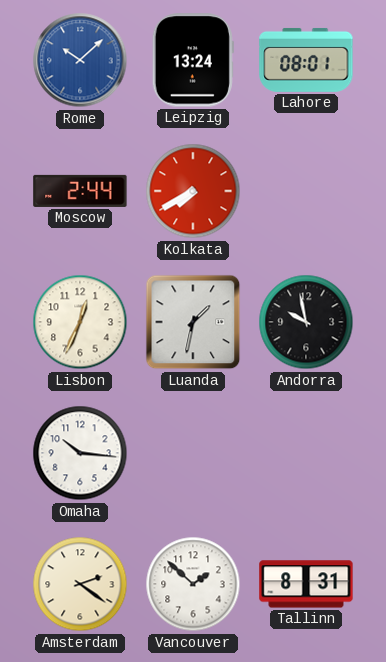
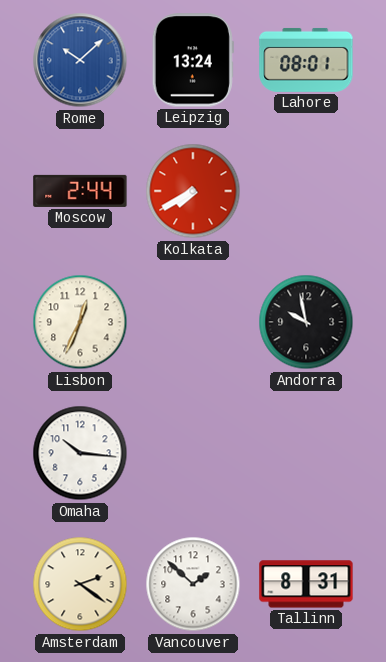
Luanda: 1:32 -> none (193, 322)
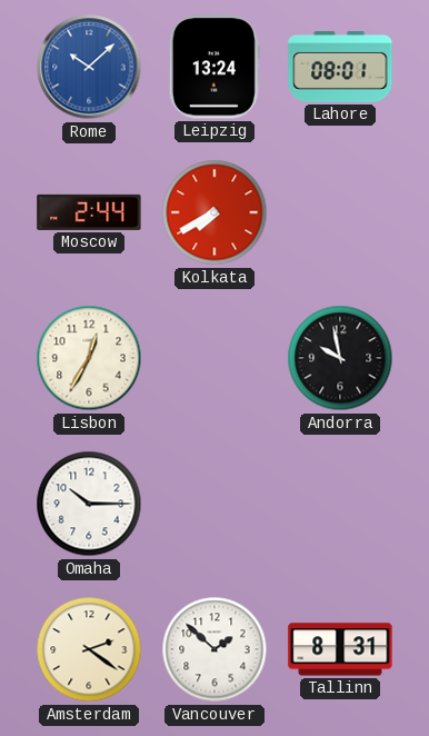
Lisbon: 12:34 -> 12:35 (89, 358)
Omaha: 10:16 -> 10:15 (89, 504)
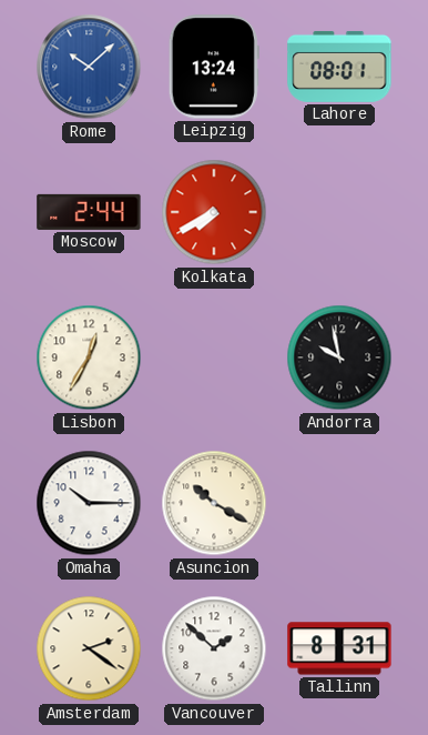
Asuncion: none -> 10:20 (214, 503)
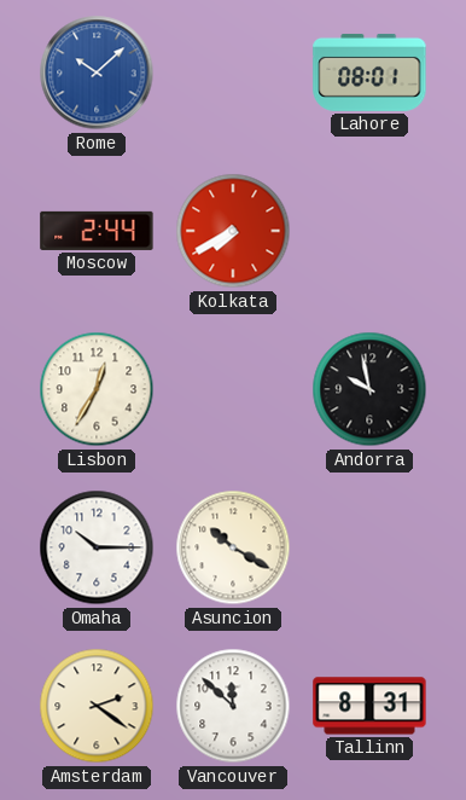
Leipzig: 13:24 -> none (214, 67)
Vancouver: 1:52 -> 11:52 (233, 706)
